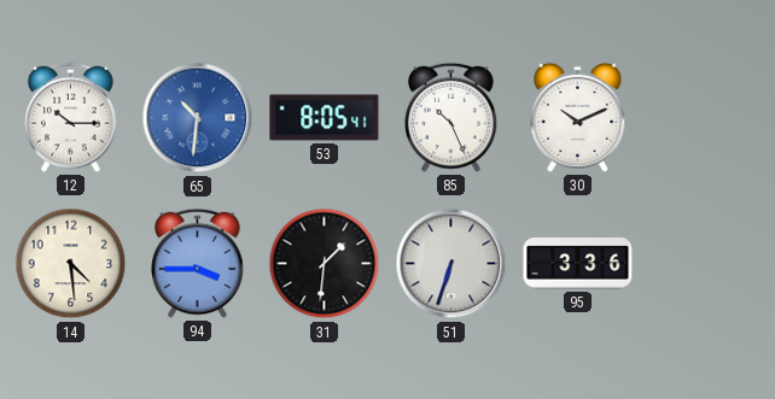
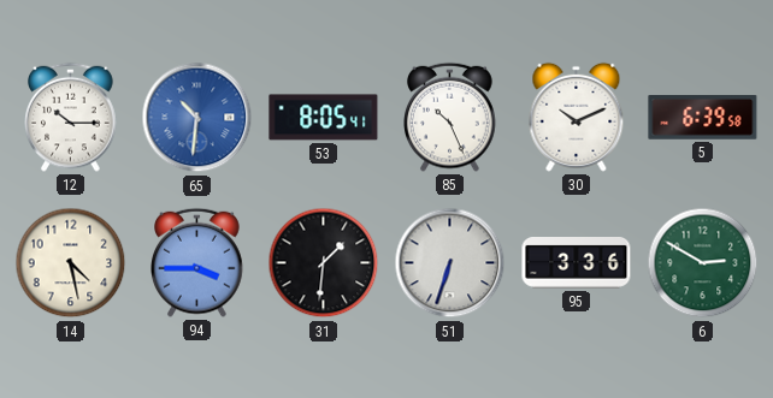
5: none -> 6:39 (703, 118)
14: 4:29 -> 4:28 (71, 263)
6: none -> 2:50 (703, 263)
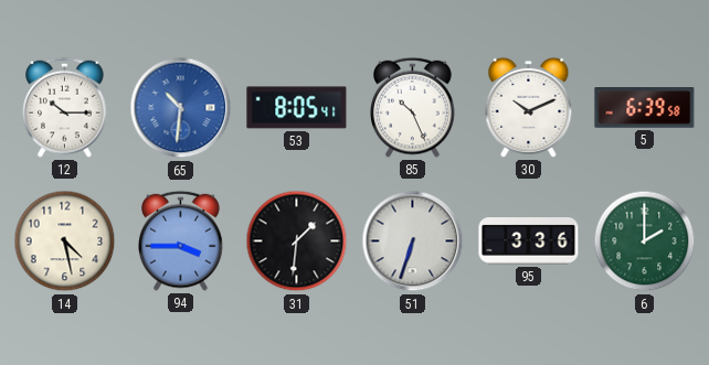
6: 2:50 -> 2:00 (645, 241)
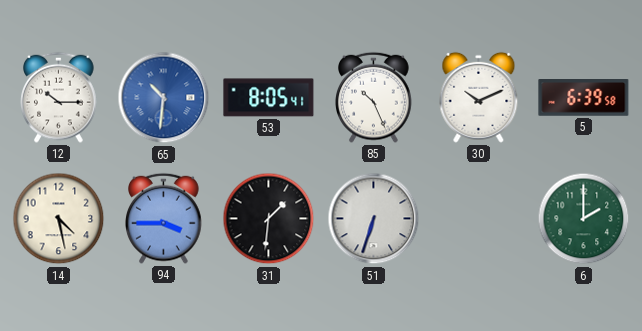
95: 3:36 -> none (529, 241)
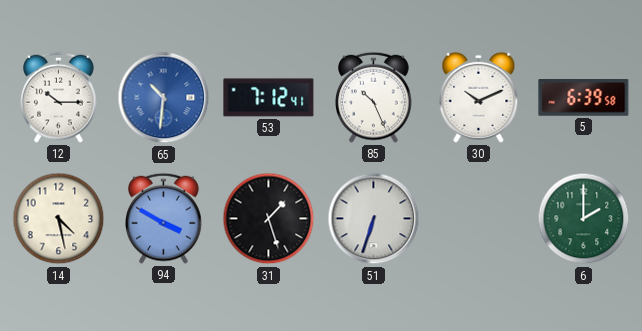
53: 8:05 -> 7:12 (269, 98)
94: 3:45 -> 3:50 (164, 218)
31: 1:31 -> 1:27 (269, 219)
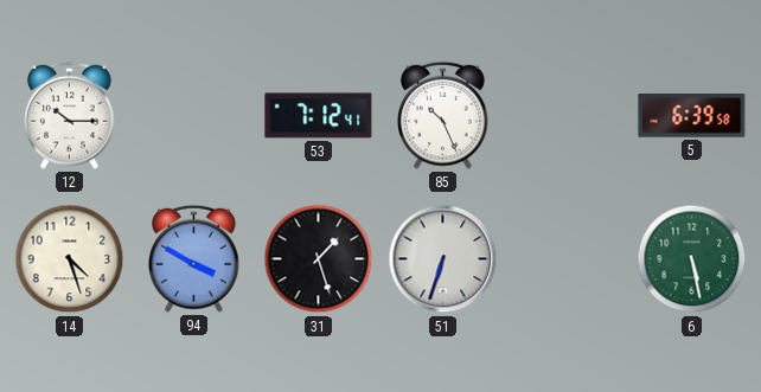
65: 10:31 -> none (164, 98)
30: 10:11 -> none (479, 97)
14: 4:28 -> 4:27 (70, 259)
6: 2:00 -> 5:28 (692, 259)
